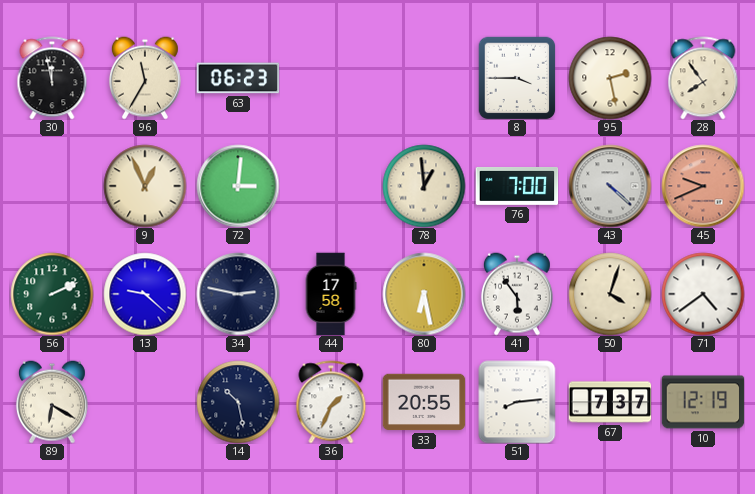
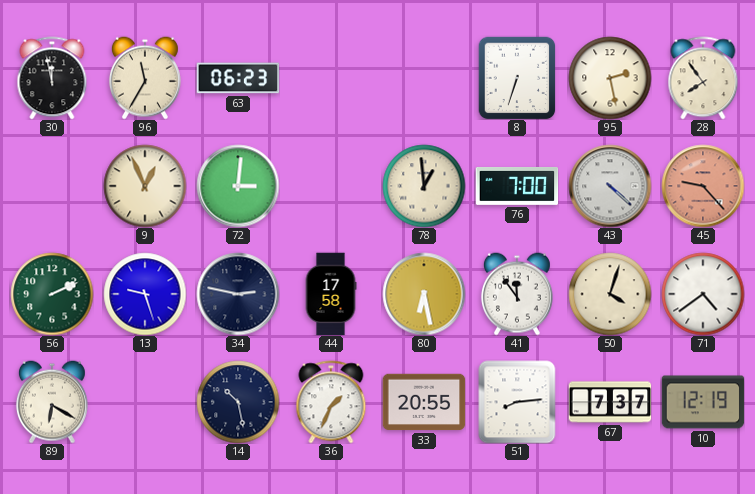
8: 3:45 -> 6:33 (517, 78)
45: 9:41 -> 9:23 (703, 186)
13: 9:22 -> 9:27 (145, 294)
41: 5:54 -> 11:54 (517, 294)
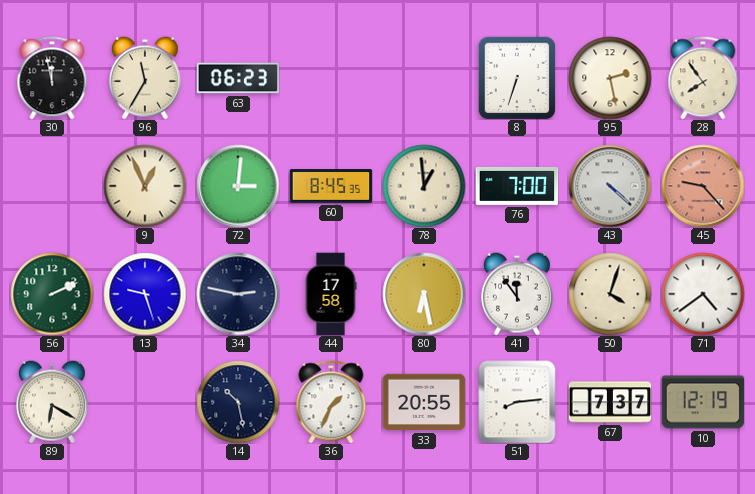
60: none -> 8:45 (331, 186)
